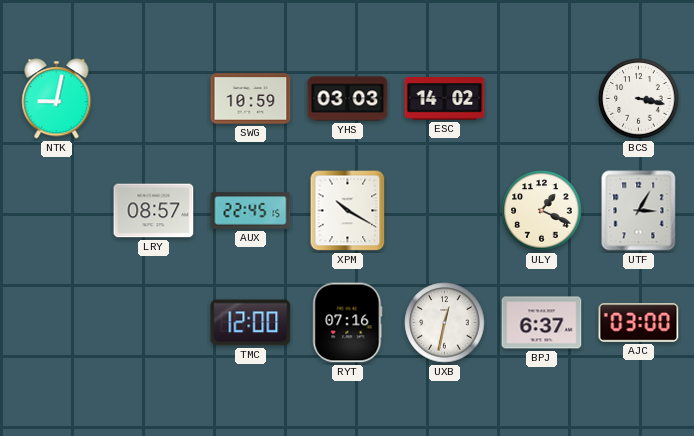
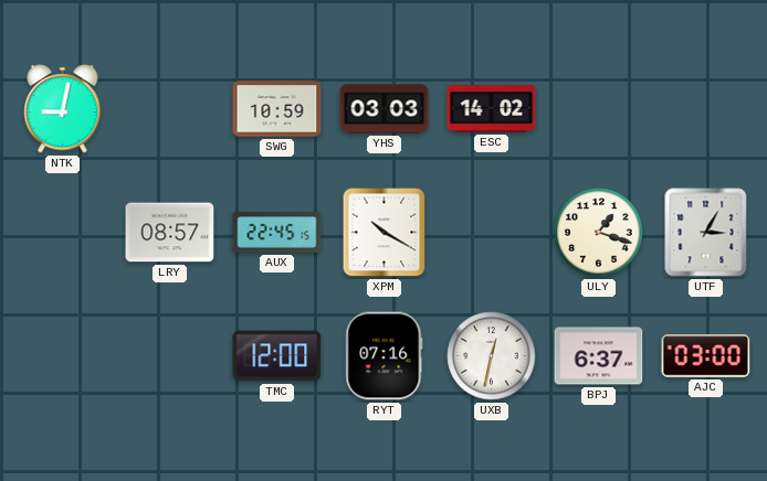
BCS: 3:17 -> none (639, 99)
ULY: 1:19 -> 1:18 (599, 233)
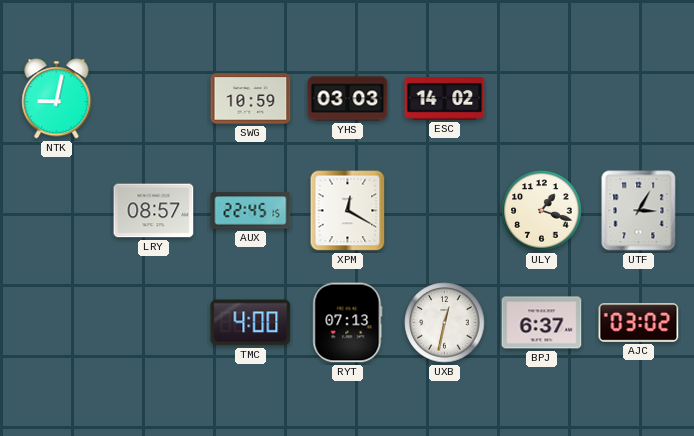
XPM: 10:20 -> 12:20 (348, 211)
TMC: 12:00 -> 4:00 (251, 323)
RYT: 07:16 -> 07:13 (348, 323)
AJC: 03:00 -> 03:02 (639, 323)
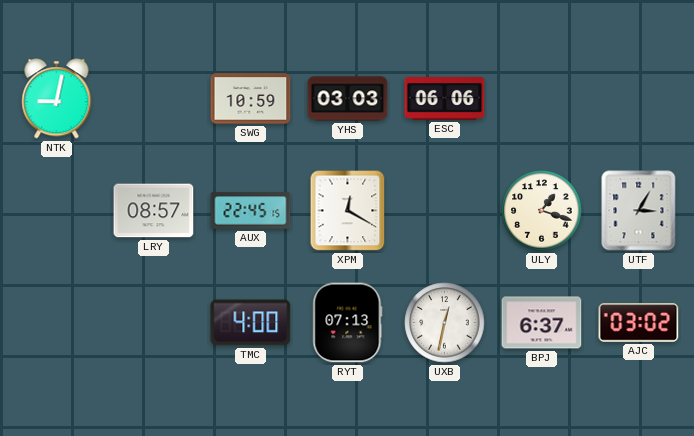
ESC: 14:02 -> 06:06 (445, 99)
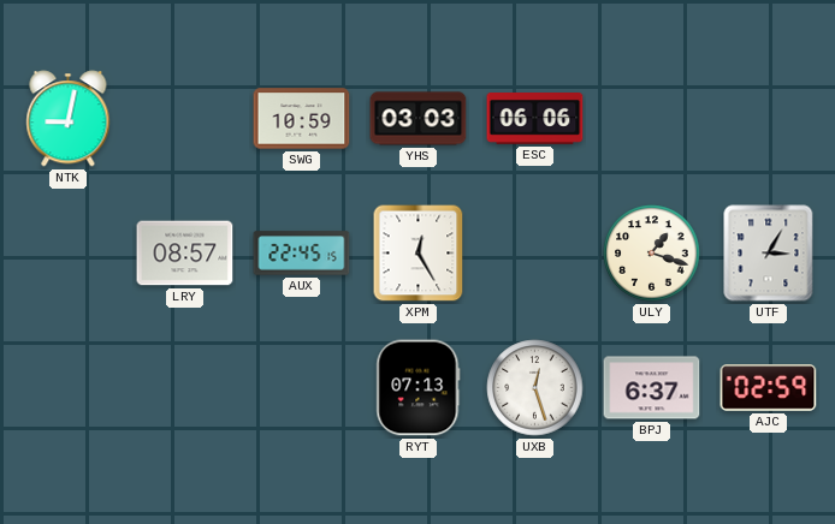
XPM: 12:20 -> 12:25 (419, 254)
TMC: 4:00 -> none (251, 323)
UXB: 12:32 -> 12:27 (535, 388)
AJC: 03:02 -> 02:59 (769, 388)
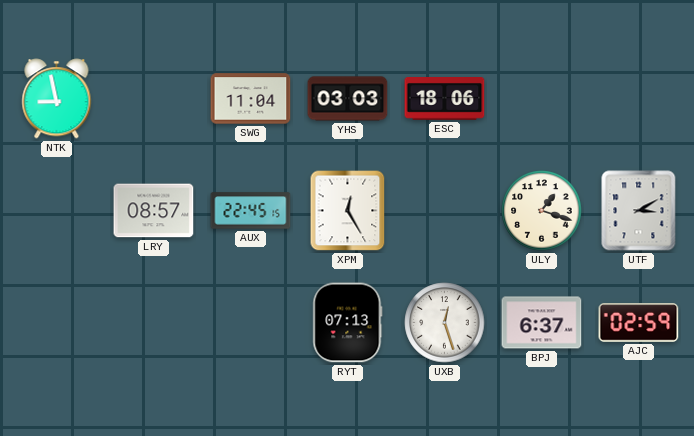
NTK: 9:02 -> 8:58 (57, 99)
SWG: 10:59 -> 11:04 (251, 99)
ESC: 06:06 -> 18:06 (445, 99)
UTF: 3:05 -> 3:10 (639, 211)
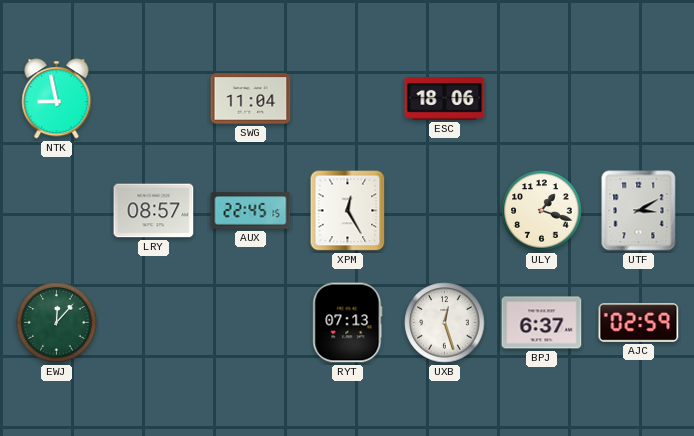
YHS: 03:03 -> none (348, 99)
EWJ: none -> 12:07 (57, 323)
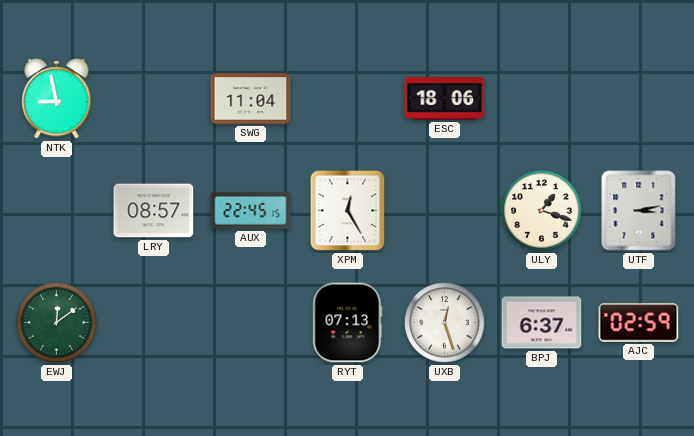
UTF: 3:10 -> 3:13 (639, 211)
EWJ: 12:07 -> 12:09 (57, 323)
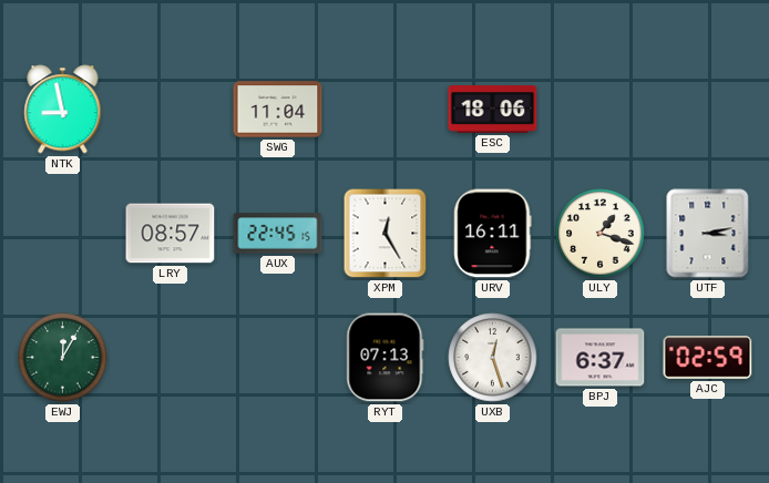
URV: none -> 16:11 (493, 234)
EWJ: 12:09 -> 12:05 (63, 358)
